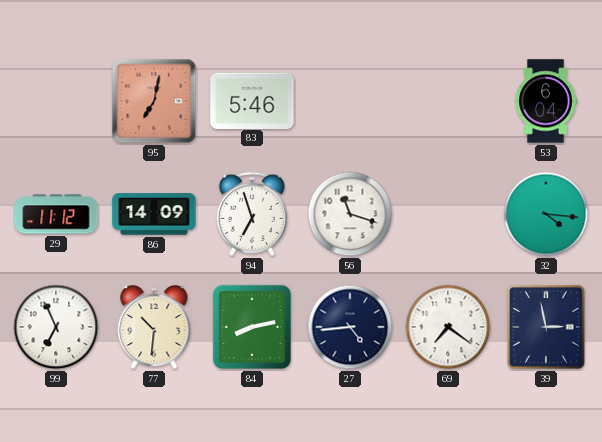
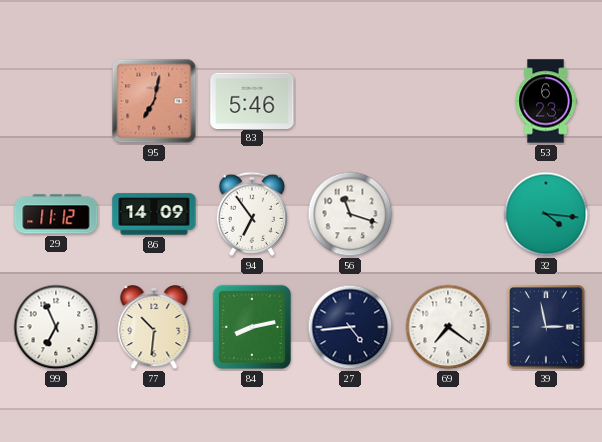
53: 6:04 -> 6:23 (546, 101)
94: 6:57 -> 6:54 (252, 214)
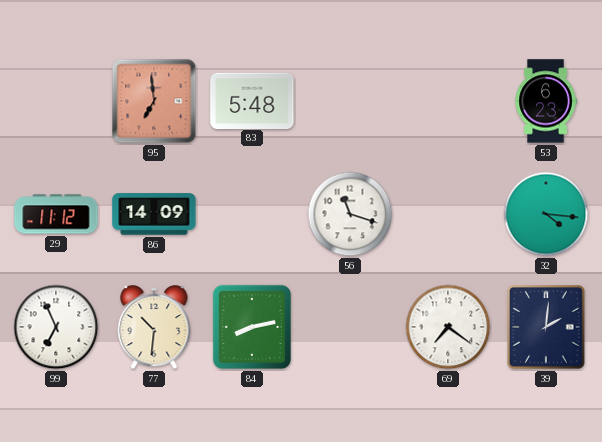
95: 7:02 -> 6:59 (154, 101)
83: 5:46 -> 5:48 (252, 100)
94: 6:54 -> none (252, 214)
27: 4:44 -> none (350, 327)
39: 2:58 -> 2:01 (547, 328)
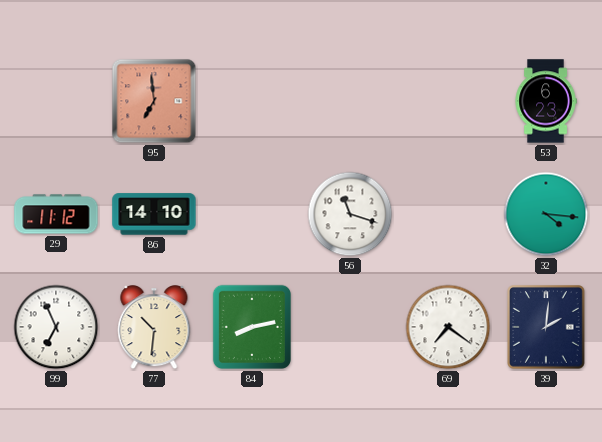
83: 5:48 -> none (252, 100)
86: 14:09 -> 14:10 (154, 214)
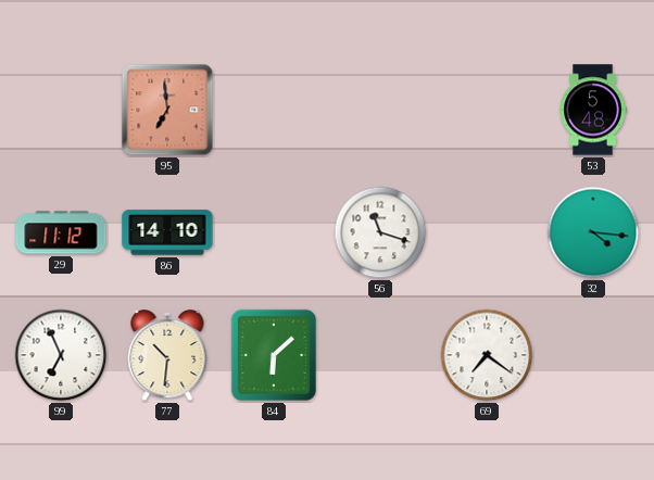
53: 6:23 -> 5:48 (593, 110)
84: 8:13 -> 6:08 (274, 355)
39: 2:01 -> none (547, 328)
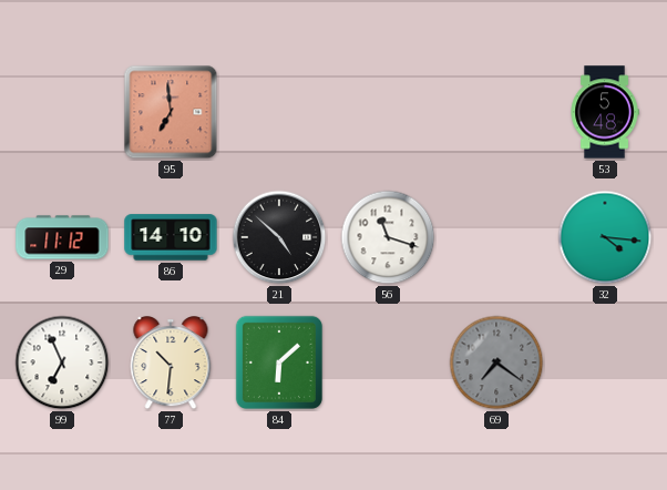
21: none -> 4:52 (279, 237)
69 dial: white -> grey (496, 363)
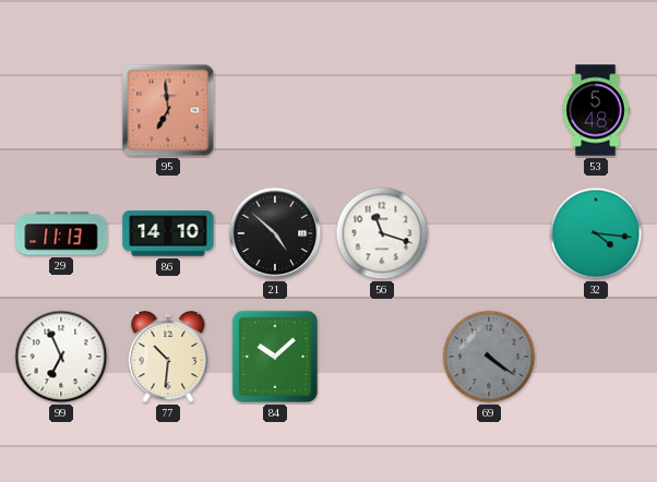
29: 11:12 -> 11:13 (61, 233)
84: 6:08 -> 10:08 (275, 357)
69: 7:21 -> 4:21 (489, 357)
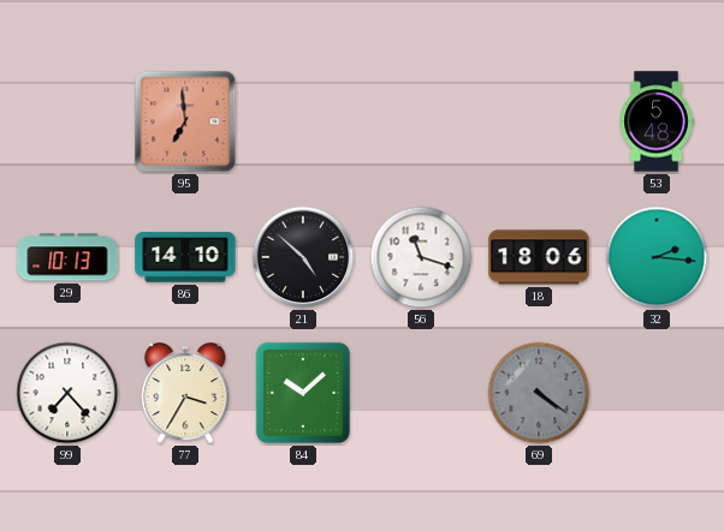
29: 11:13 -> 10:13 (67, 257)
18: none -> 18:06 (539, 257)
32: 4:16 -> 2:16 (657, 257)
99: 6:56 -> 7:23 (67, 393)
77: 10:31 -> 3:35 (185, 394)
